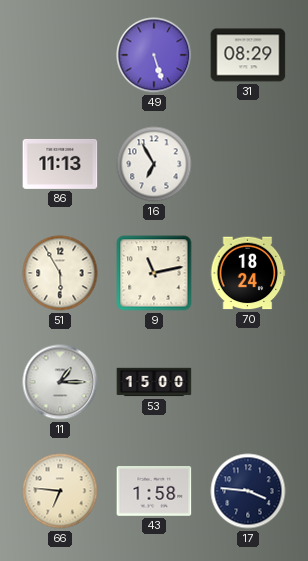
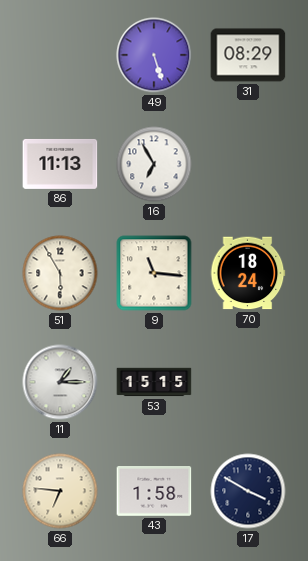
9: 11:13 -> 11:16 (154, 273)
53: 15:00 -> 15:15 (154, 382)
17: 3:46 -> 3:50 (248, 491)
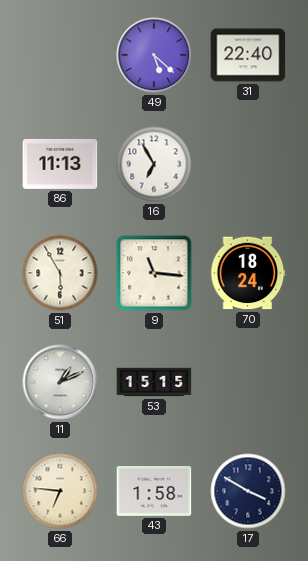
49: 5:27 -> 5:22 (154, 55)
31: 08:29 -> 22:40 (248, 55)
11: 1:15 -> 1:11 (60, 382)
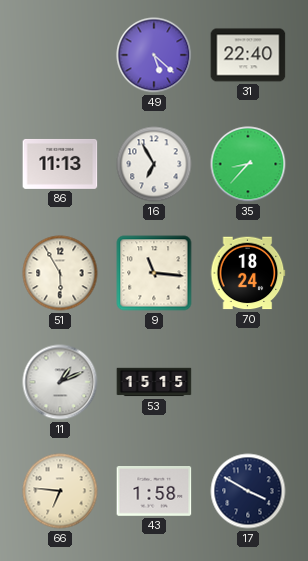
35: none -> 8:37 (248, 164)
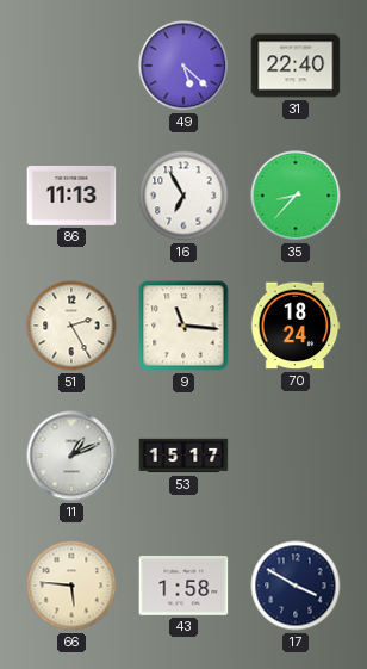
51: 5:55 -> 2:25 (71, 326)
53: 15:15 -> 15:17 (183, 456)
66: 6:46 -> 5:46 (71, 586)
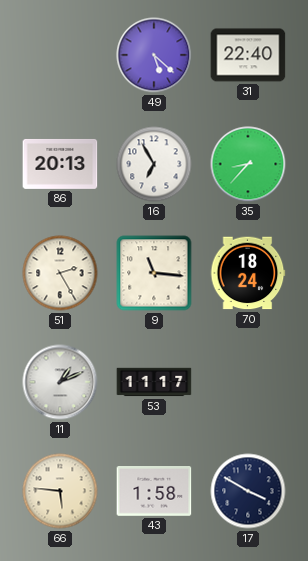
86: 11:13 -> 20:13 (60, 164)
53: 15:17 -> 11:17 (154, 382)
